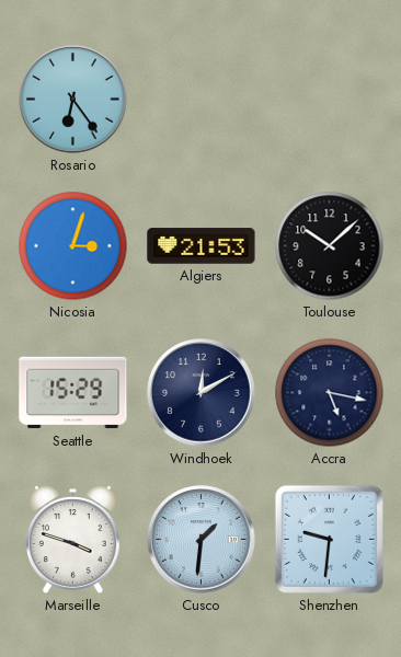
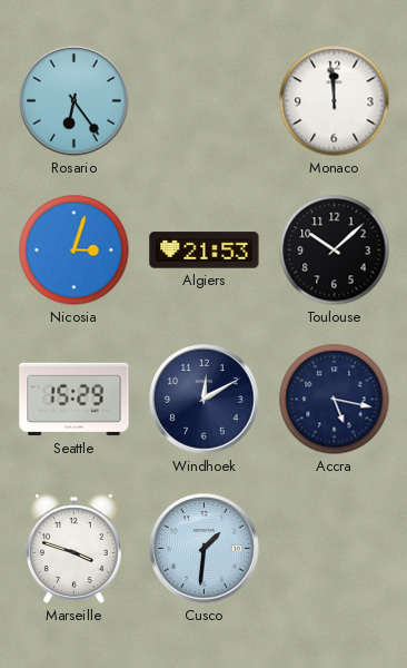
Monaco: none -> 11:59 (335, 101)
Shenzhen: 9:31 -> none (329, 539)
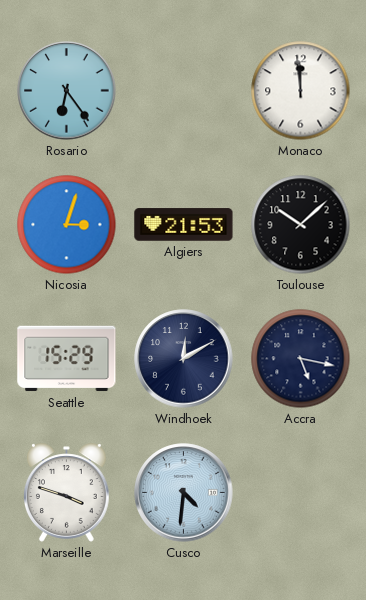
Cusco: 1:31 -> 4:31 (184, 493)
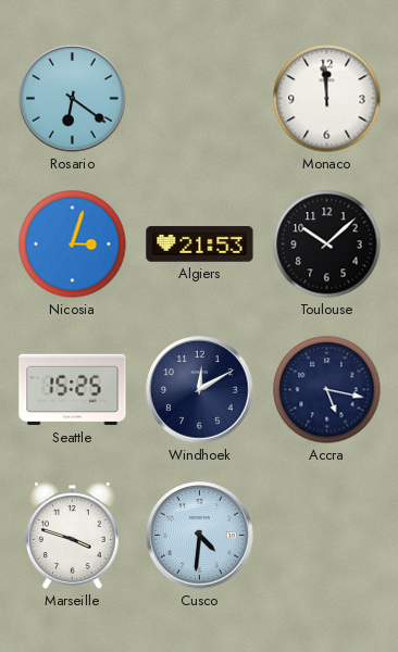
Rosario: 6:24 -> 6:21 (73, 99)
Seattle: 15:29 -> 15:25 (73, 390)
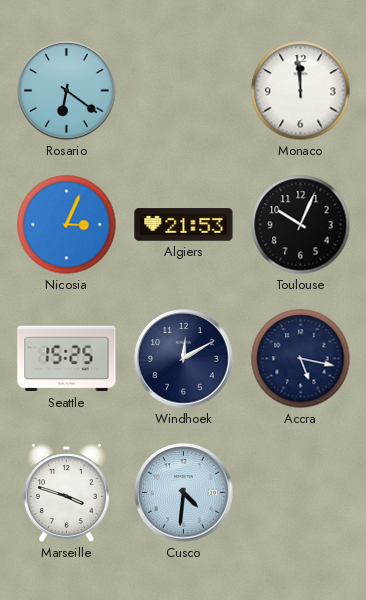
Nicosia: 3:03 -> 3:04 (67, 225)
Toulouse: 10:08 -> 10:04 (301, 225)
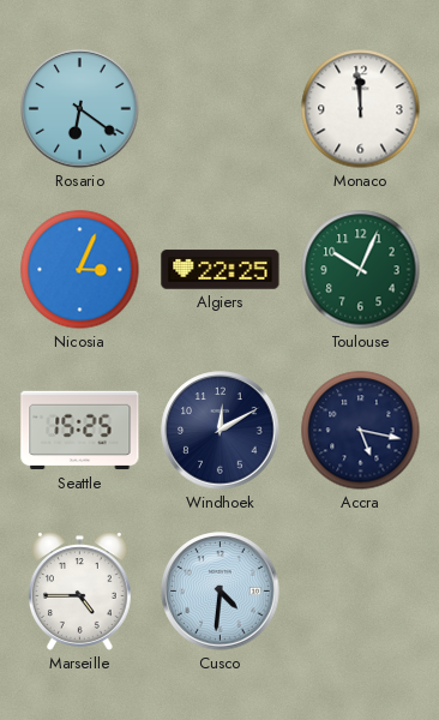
Algiers: 21:53 -> 22:25 (221, 270)
Toulouse dial: black -> green (361, 270)
Marseille: 3:48 -> 4:45 (80, 592)
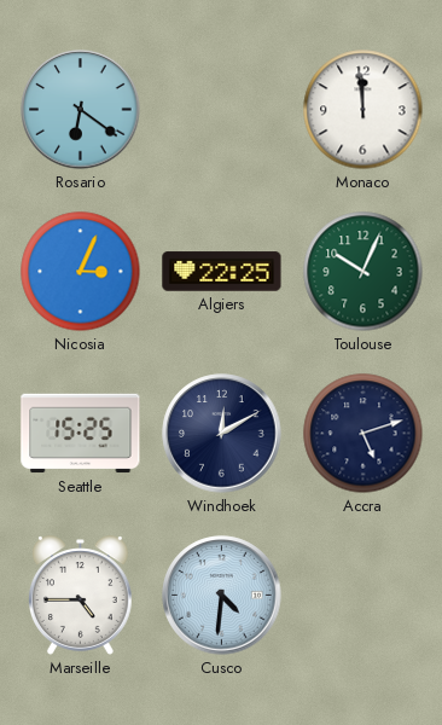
Accra: 5:17 -> 5:12 (364, 434)
